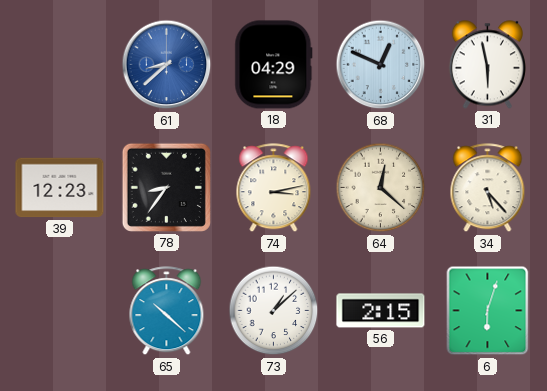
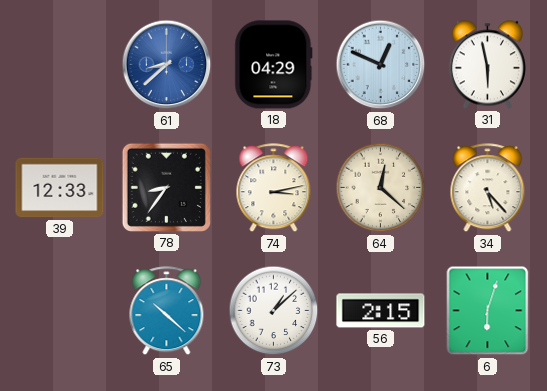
39: 12:23 -> 12:33 (60, 188)
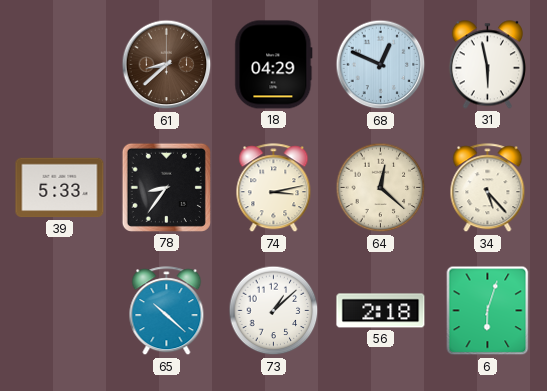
61 dial: blue -> brown (167, 65)
39: 12:33 -> 5:33 (60, 188)
56: 2:15 -> 2:18 (381, 311)
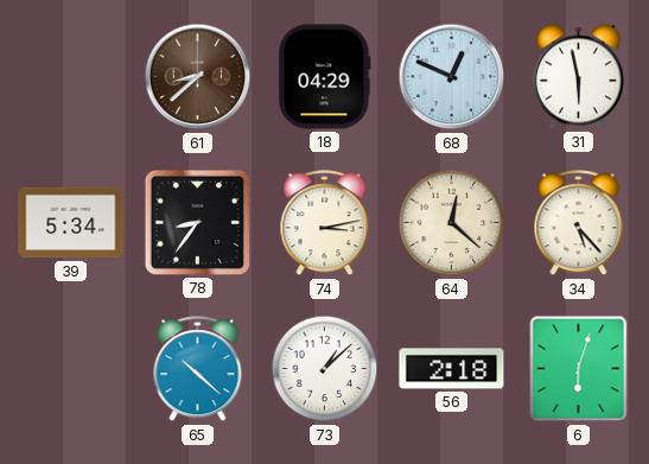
39: 5:33 -> 5:34 (71, 223)
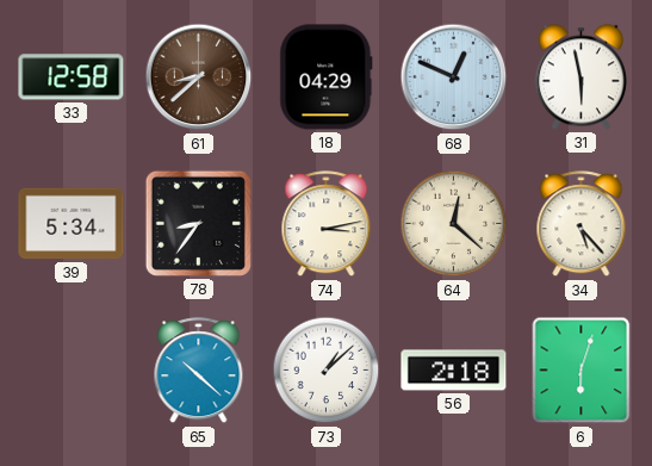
33: none -> 12:58 (72, 77)
